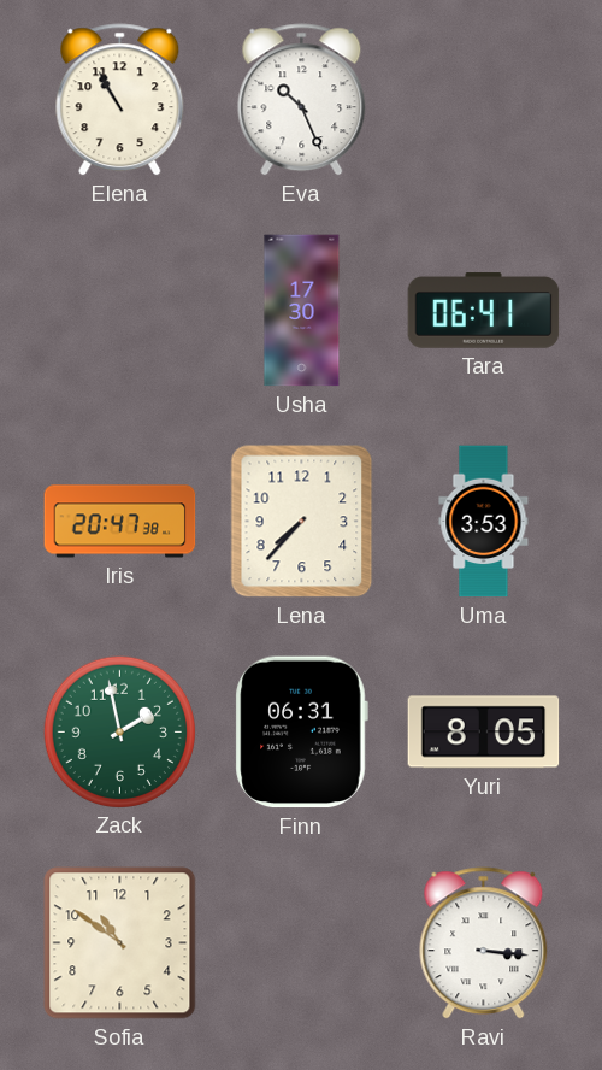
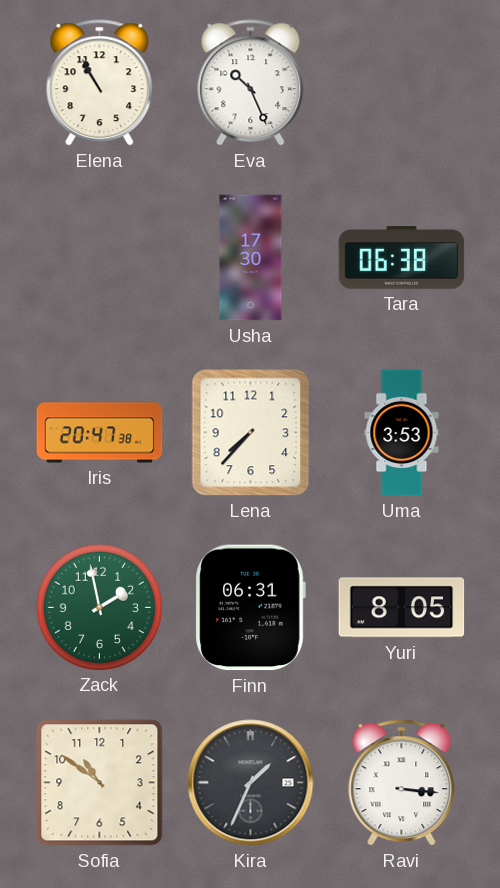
Tara: 06:41 -> 06:38 (402, 258)
Kira: none -> 1:34 (251, 783)
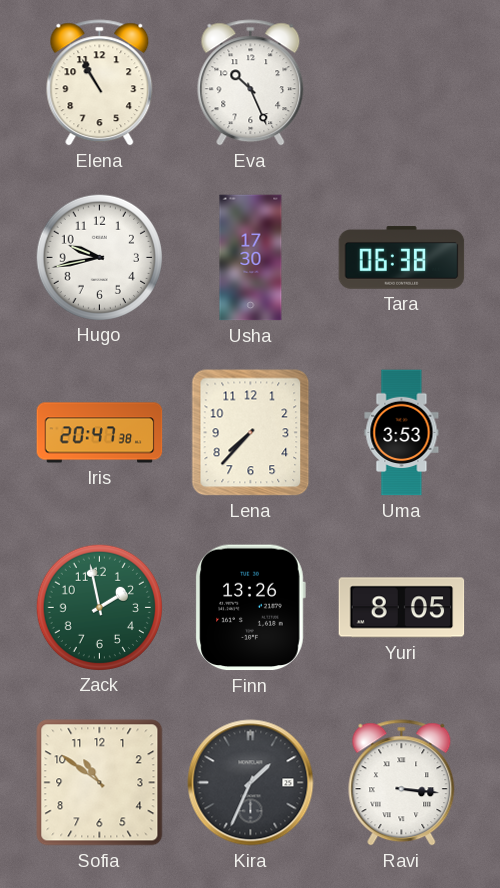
Hugo: none -> 9:43 (99, 257)
Finn: 06:31 -> 13:26 (250, 608)
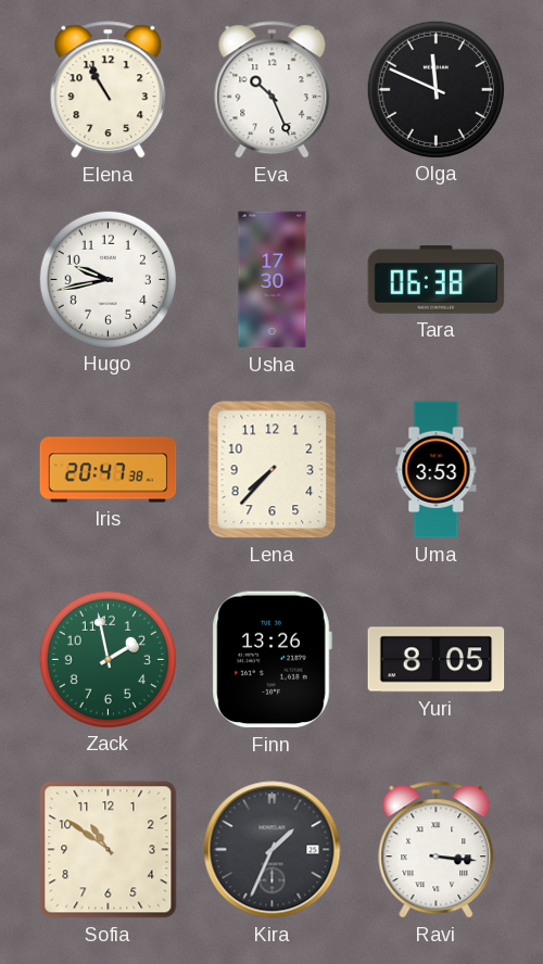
Olga: none -> 11:49 (435, 89)
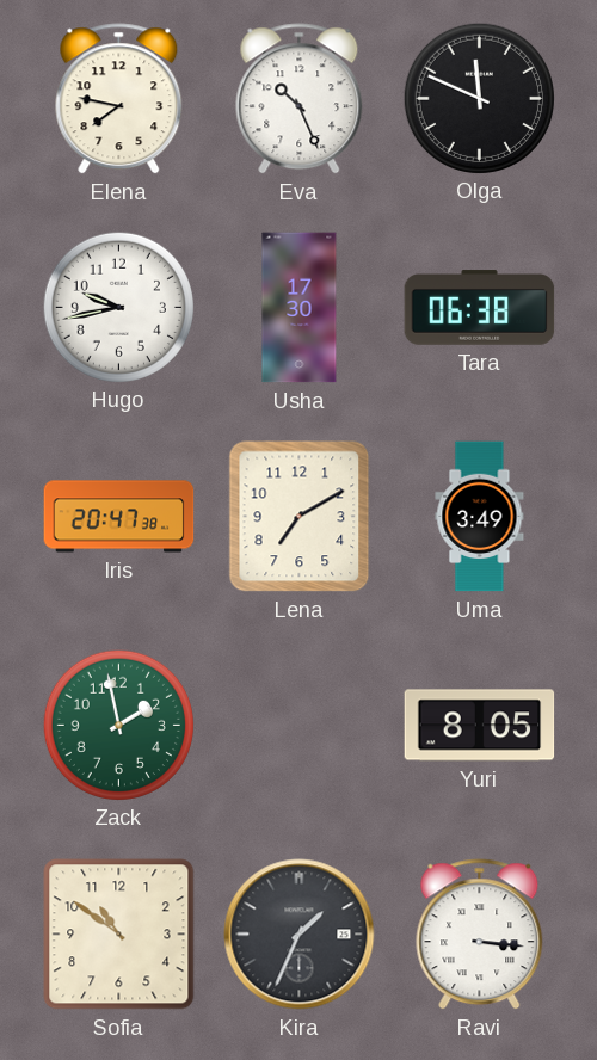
Elena: 10:55 -> 7:47 (119, 99)
Lena: 7:37 -> 7:10 (300, 517)
Uma: 3:53 -> 3:49 (480, 517)
Finn: 13:26 -> none (271, 660)
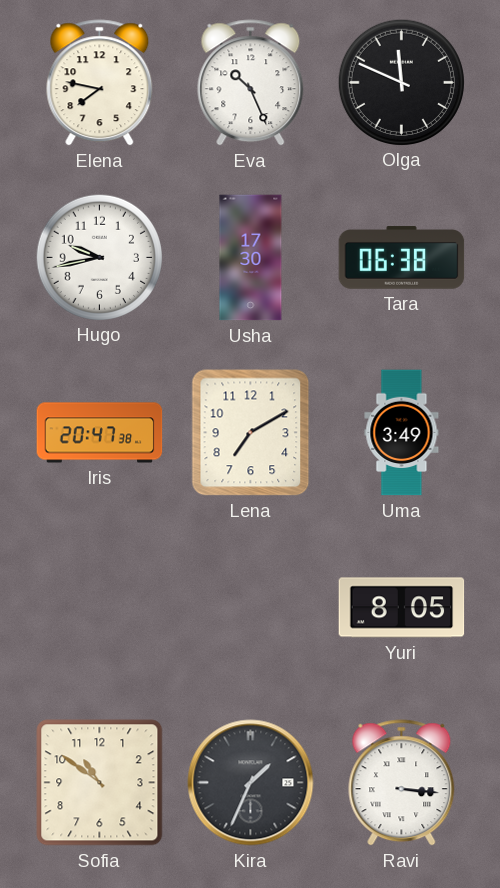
Zack: 1:58 -> none (118, 725)
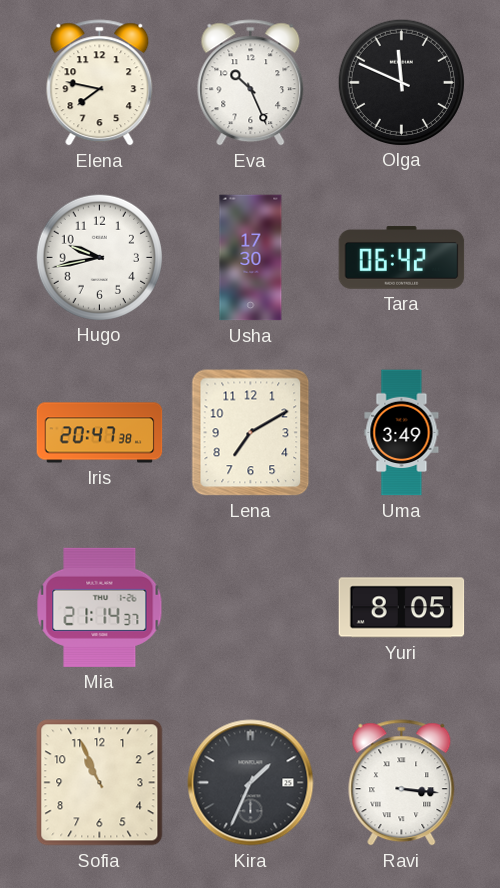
Tara: 06:38 -> 06:42 (402, 258)
Mia: none -> 21:14 (100, 607)
Sofia: 10:51 -> 10:56 (100, 783)
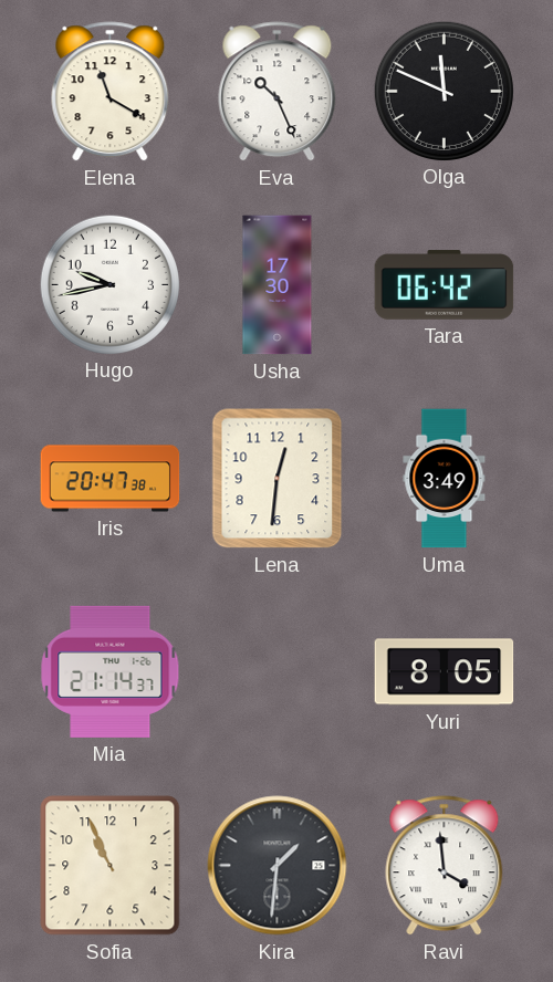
Elena: 7:47 -> 11:20 (111, 92)
Lena: 7:10 -> 12:31 (278, 479)
Kira: 1:34 -> 1:31 (278, 866)
Ravi: 3:16 -> 3:59 (445, 866)
